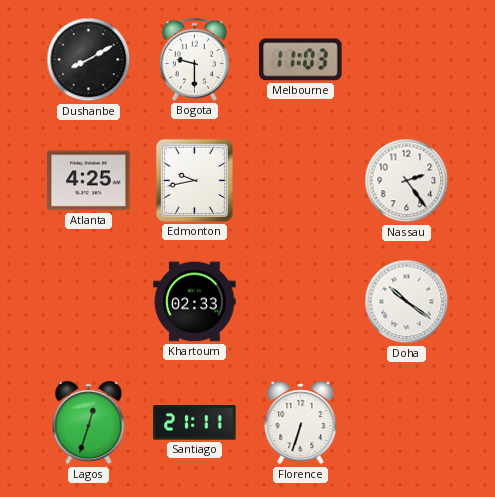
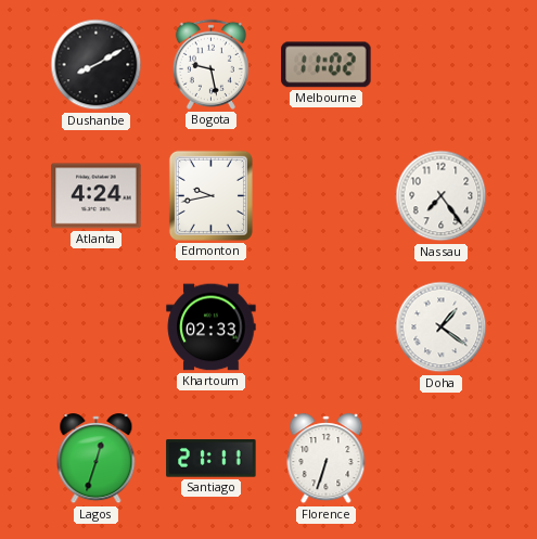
Bogota: 9:30 -> 9:28 (210, 64)
Melbourne: 11:03 -> 11:02 (327, 65)
Atlanta: 4:25 -> 4:24 (97, 196)
Nassau: 2:24 -> 7:24 (442, 196)
Doha: 10:21 -> 1:21 (442, 328)
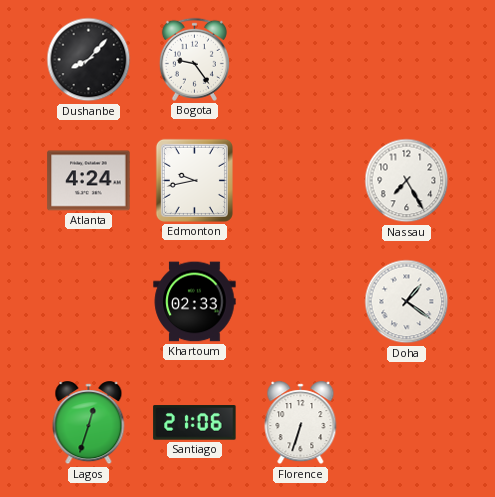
Dushanbe: 8:10 -> 8:07 (89, 60)
Bogota: 9:28 -> 9:24 (194, 59)
Melbourne: 11:02 -> none (327, 65)
Nassau: 7:24 -> 7:25 (407, 181)
Santiago: 21:11 -> 21:06 (195, 423)
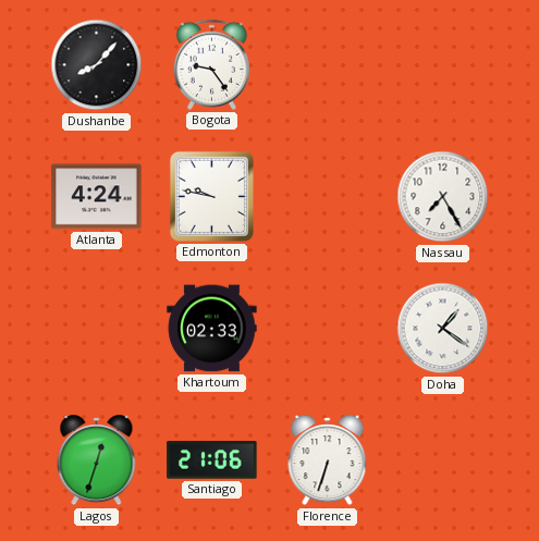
Edmonton: 9:43 -> 9:47 (211, 196)
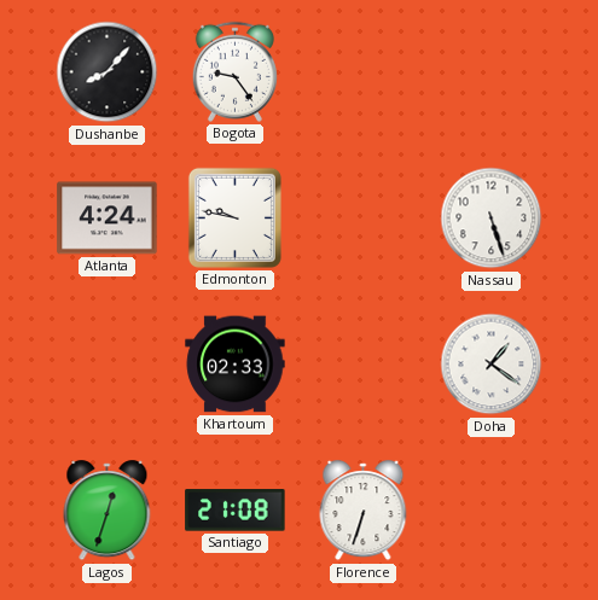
Nassau: 7:25 -> 5:27 (492, 219)
Santiago: 21:06 -> 21:08 (236, 511)
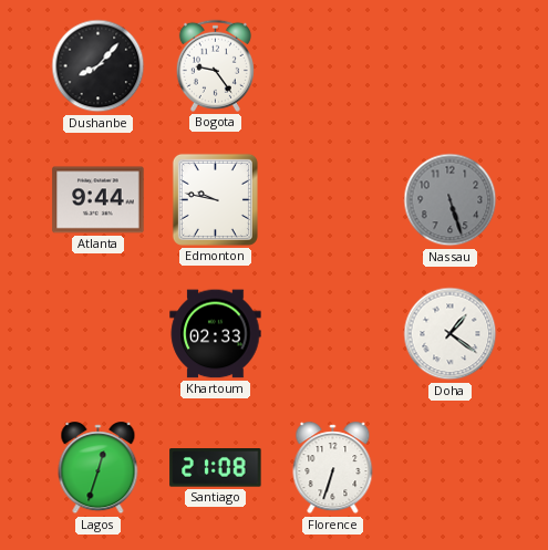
Atlanta: 4:24 -> 9:44 (99, 200)
Nassau dial: white -> grey (451, 200)
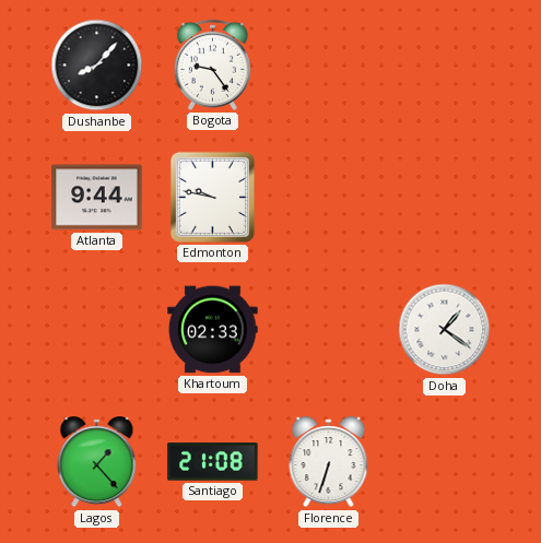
Nassau: 5:27 -> none (451, 200)
Lagos: 12:33 -> 1:23 (97, 462)
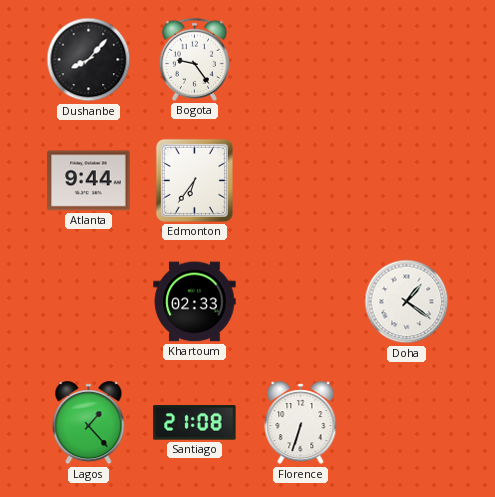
Edmonton: 9:47 -> 6:36 (194, 180)
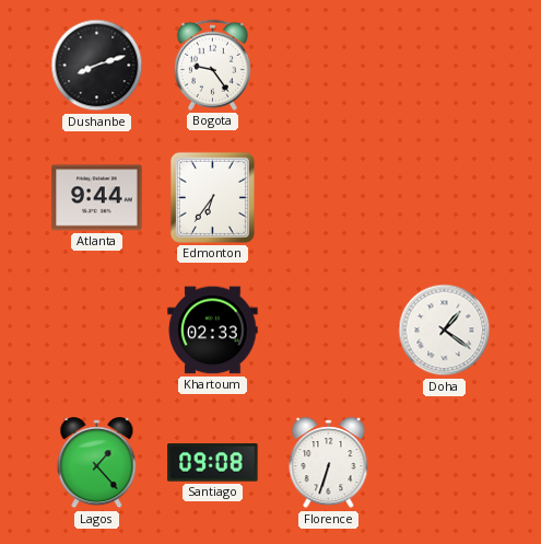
Dushanbe: 8:07 -> 8:12 (97, 66)
Santiago: 21:08 -> 09:08 (213, 463)
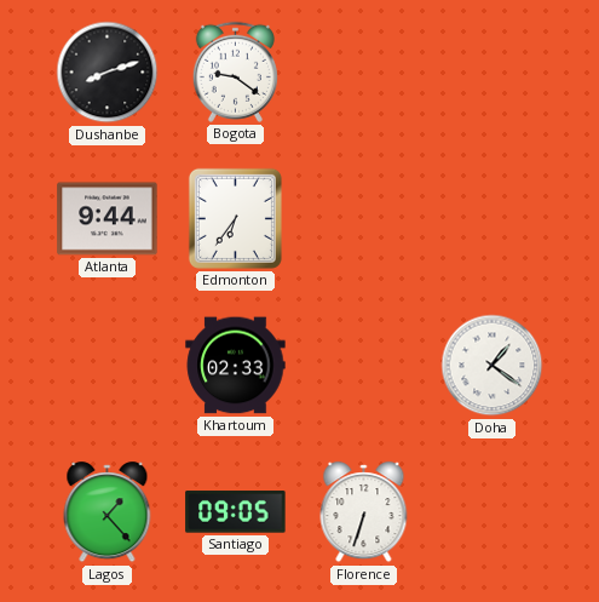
Bogota: 9:24 -> 9:21 (235, 71)
Santiago: 09:08 -> 09:05 (236, 512)
